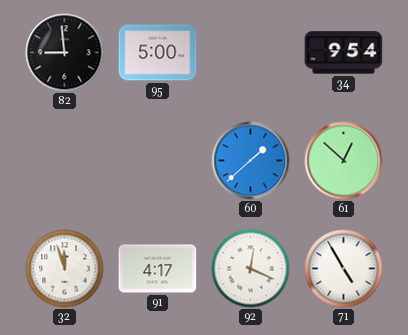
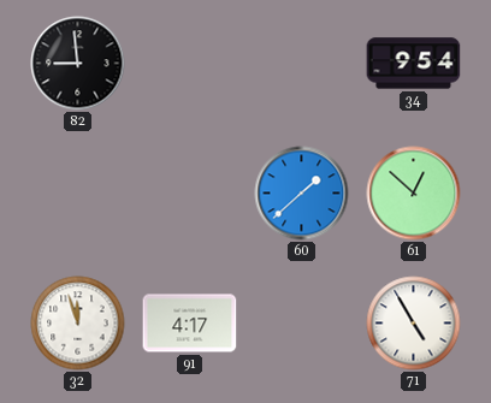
95: 5:00 -> none (158, 53)
92: 12:19 -> none (251, 269)
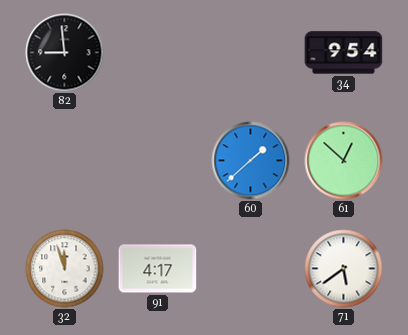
71: 4:55 -> 5:39 (344, 269)
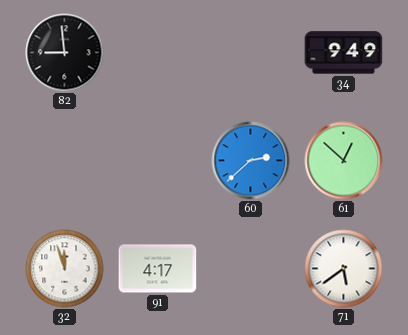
34: 9:54 -> 9:49 (344, 53)
60: 1:38 -> 2:38 (251, 161)
